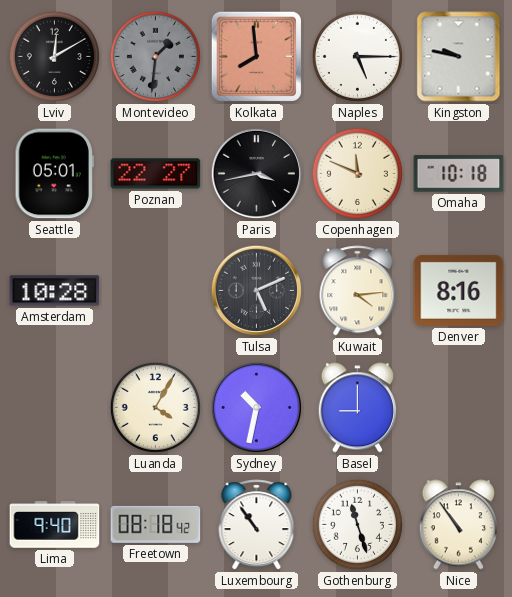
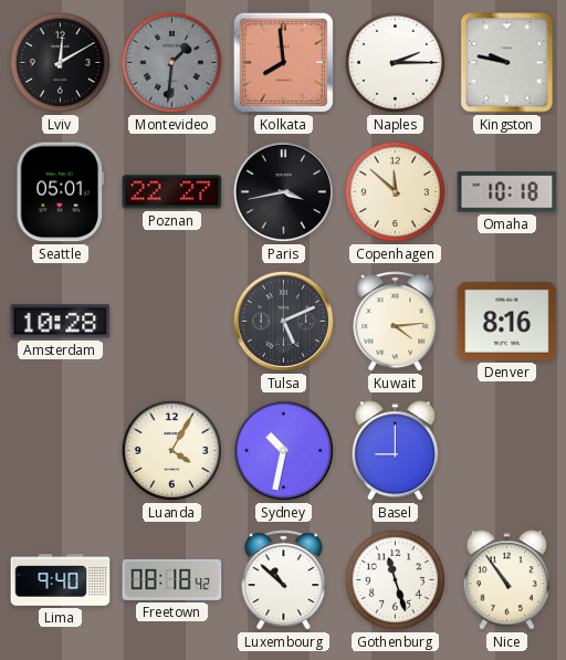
Naples: 5:15 -> 2:15 (395, 62)
Copenhagen: 11:49 -> 11:52 (395, 191)
Luxembourg: 10:54 -> 10:52 (284, 580)
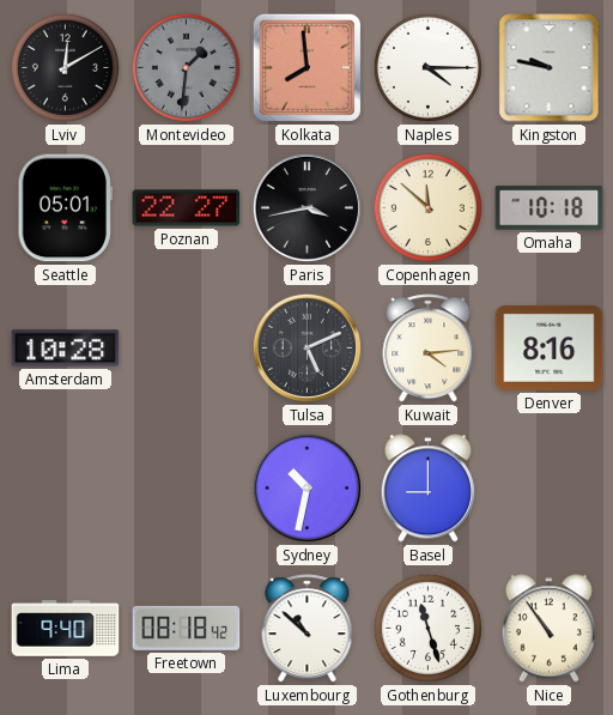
Naples: 2:15 -> 4:15 (427, 67)
Luanda: 4:05 -> none (171, 450)
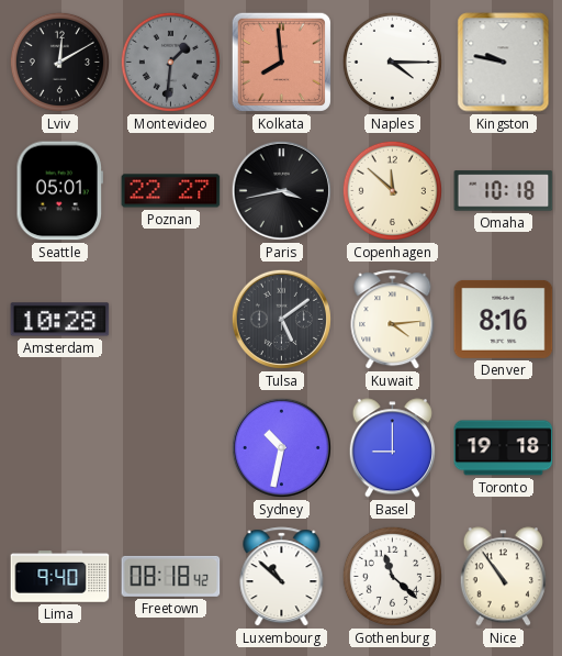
Tulsa: 5:11 -> 5:09 (281, 319)
Toronto: none -> 19:18 (504, 448)
Gothenburg: 11:27 -> 11:22 (392, 576)
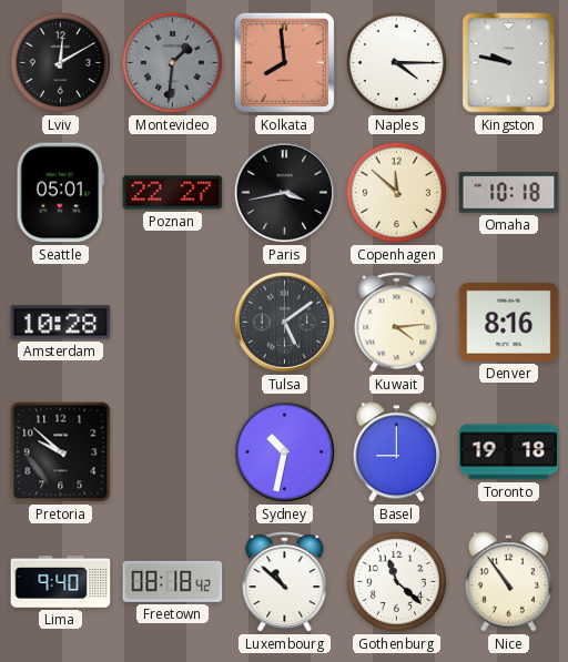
Pretoria: none -> 9:52 (61, 452)
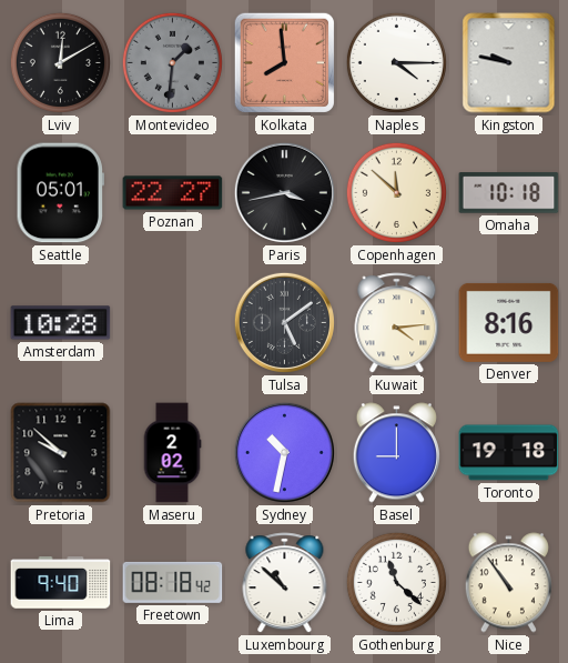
Maseru: none -> 2:02 (172, 453)
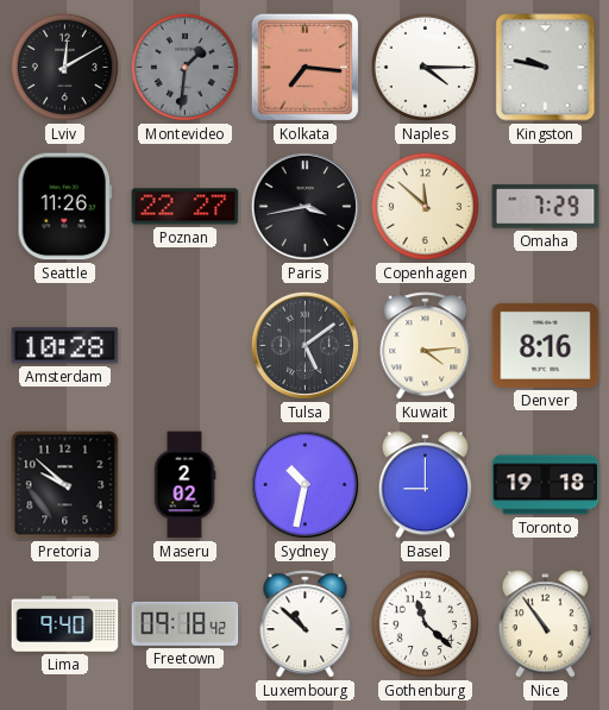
Kolkata: 7:59 -> 7:16 (304, 67)
Seattle: 05:01 -> 11:26 (64, 207)
Omaha: 10:18 -> 7:29 (546, 207)
Freetown: 08:18 -> 09:18 (186, 623)
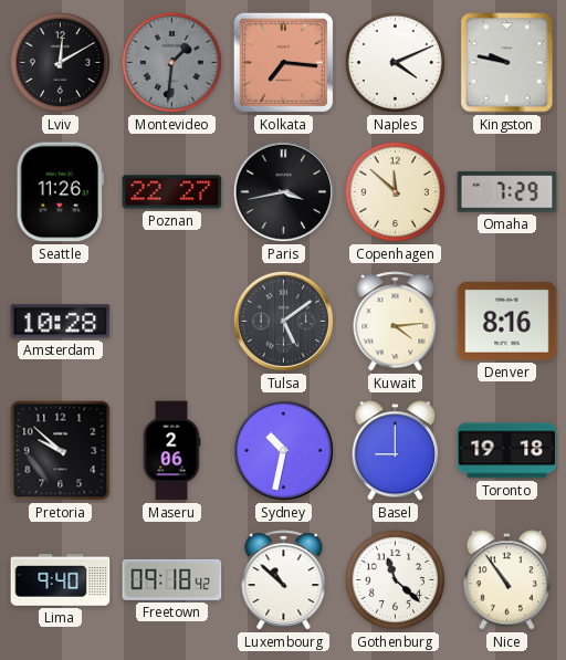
Naples: 4:15 -> 4:11 (395, 62)
Maseru: 2:02 -> 2:06 (171, 451)
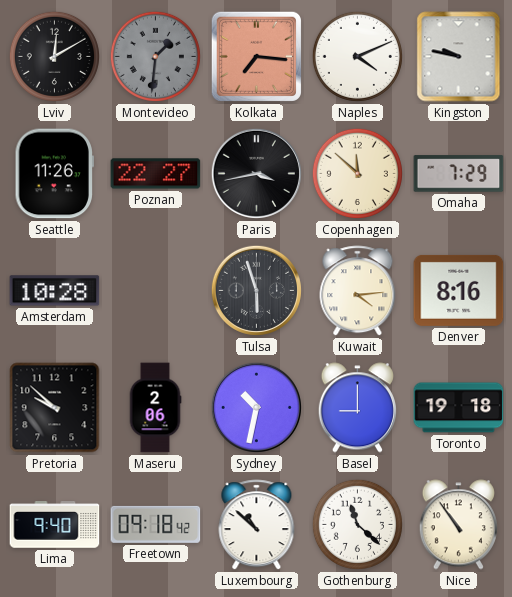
Tulsa: 5:09 -> 5:57 (256, 290)
